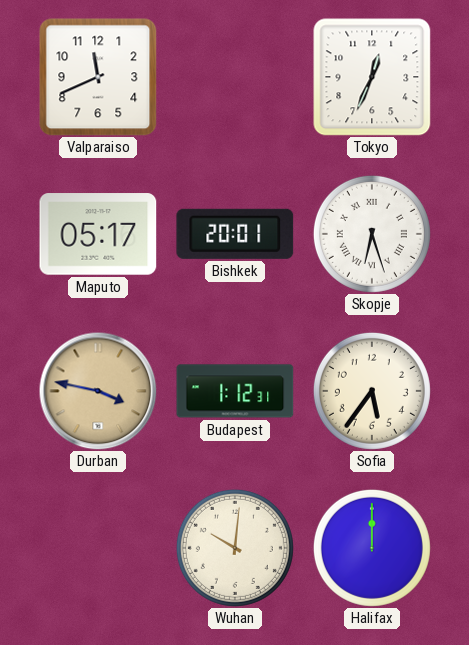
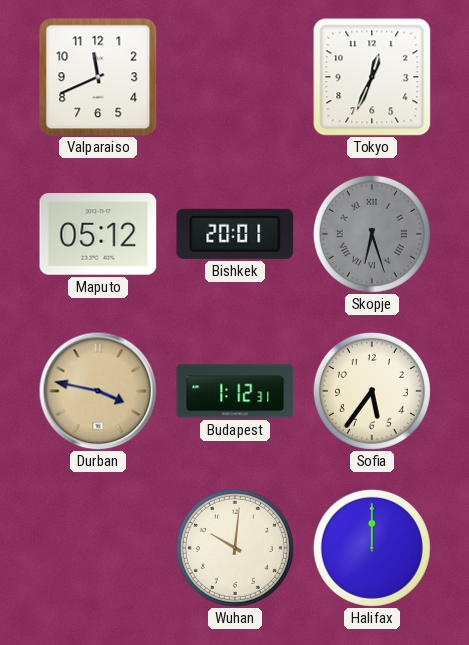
Maputo: 05:17 -> 05:12 (98, 234)
Skopje dial: white -> grey (372, 234)
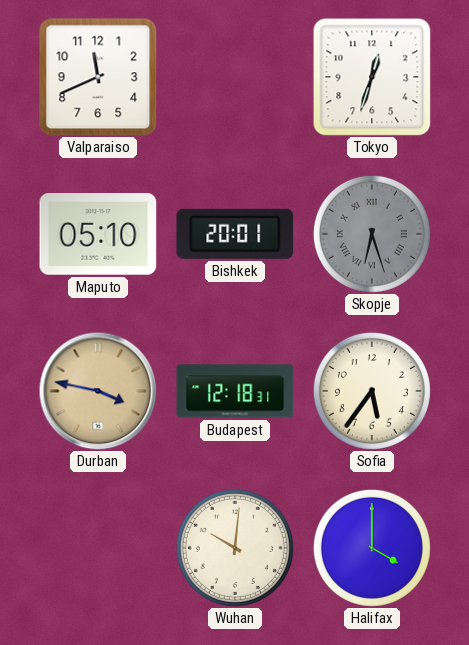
Tokyo: 12:34 -> 12:33 (372, 77)
Maputo: 05:12 -> 05:10 (98, 234)
Budapest: 1:12 -> 12:18 (235, 391)
Halifax: 12:00 -> 4:00 (372, 548)
